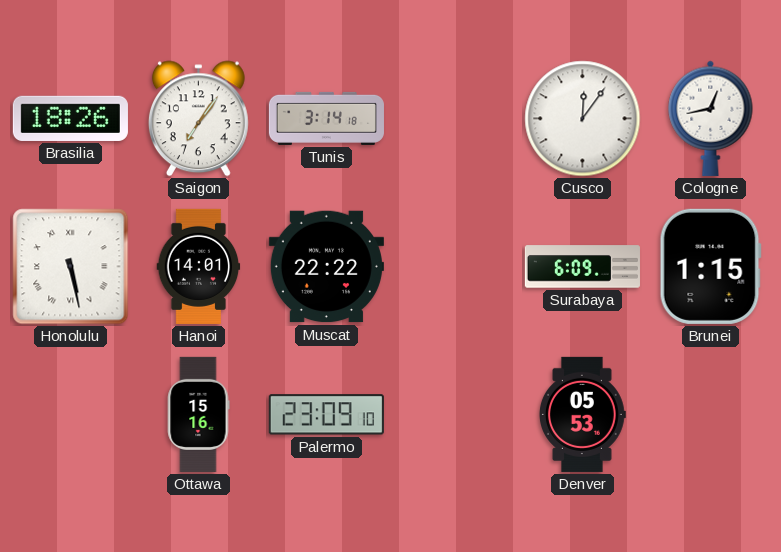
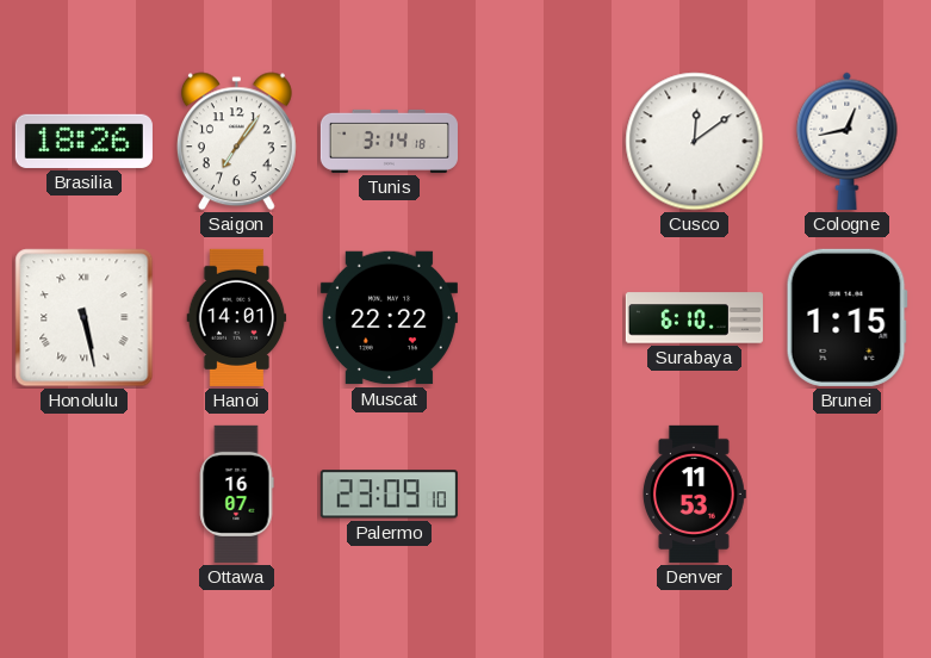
Cusco: 12:06 -> 12:09 (695, 142)
Surabaya: 6:09 -> 6:10 (694, 318)
Ottawa: 15:16 -> 16:07 (236, 493)
Denver: 05:53 -> 11:53 (694, 493)
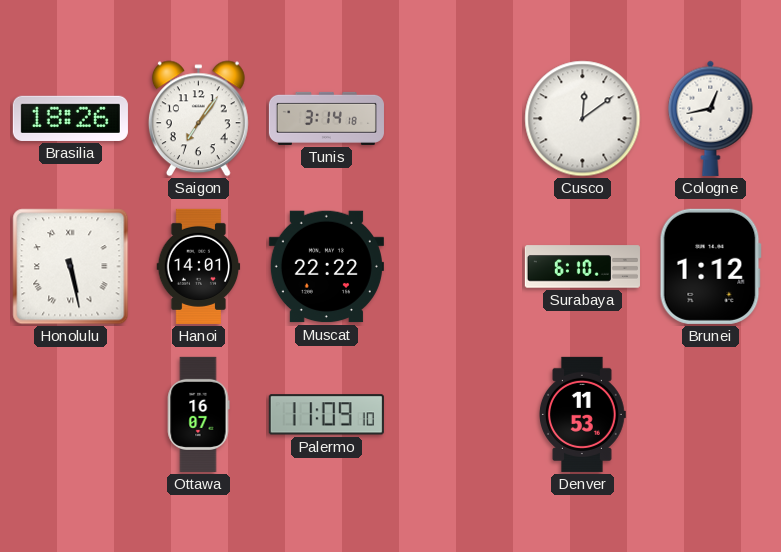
Brunei: 1:15 -> 1:12 (710, 266)
Palermo: 23:09 -> 11:09 (326, 415)
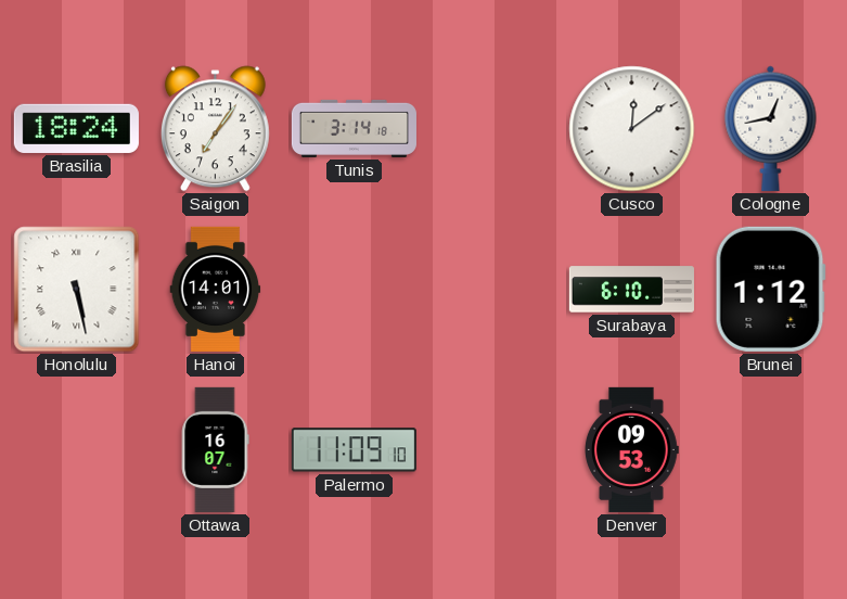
Brasilia: 18:26 -> 18:24 (76, 128)
Muscat: 22:22 -> none (326, 267)
Denver: 11:53 -> 09:53 (631, 449)
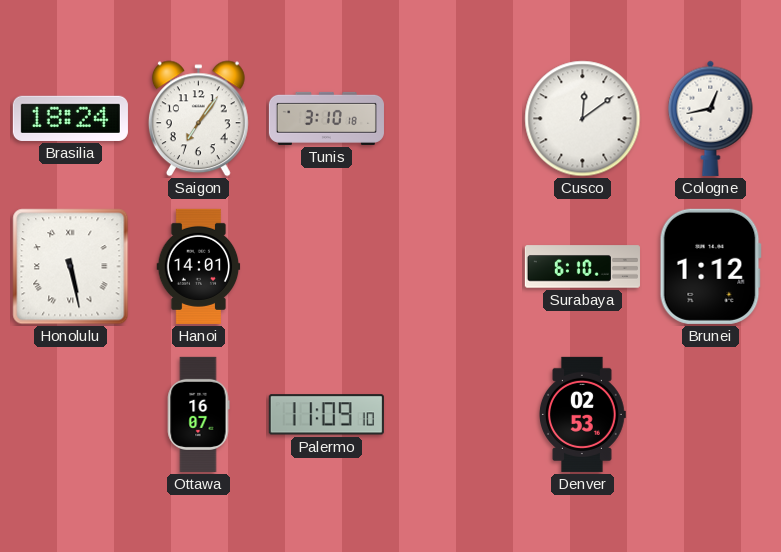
Tunis: 3:14 -> 3:10 (326, 118)
Denver: 09:53 -> 02:53 (582, 414)
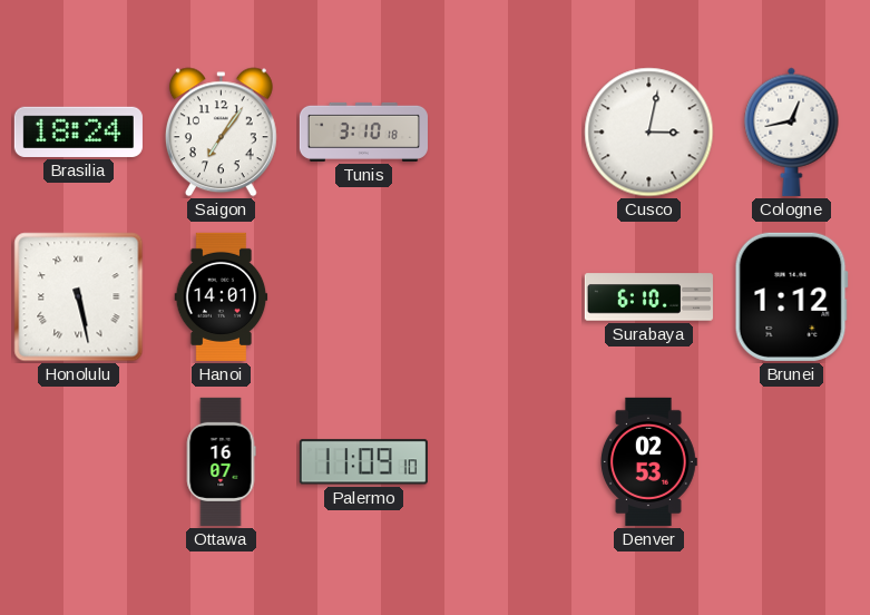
Cusco: 12:09 -> 3:02 (649, 133)
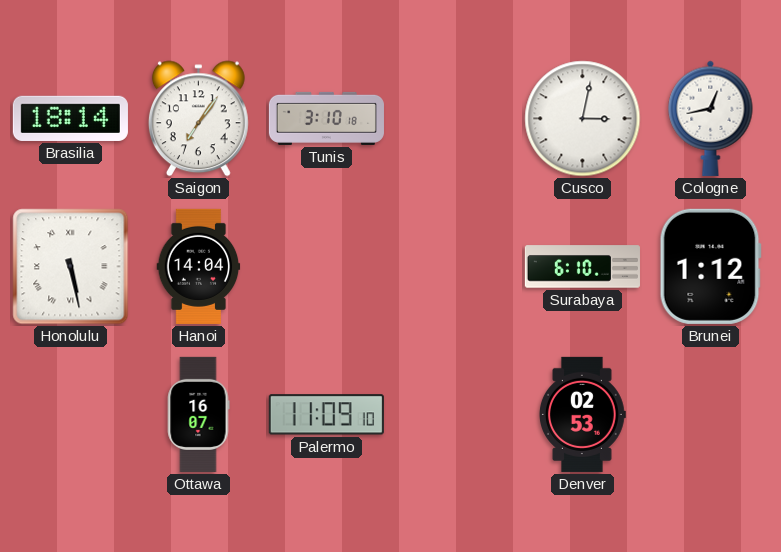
Brasilia: 18:24 -> 18:14 (70, 118)
Hanoi: 14:01 -> 14:04 (199, 266)
